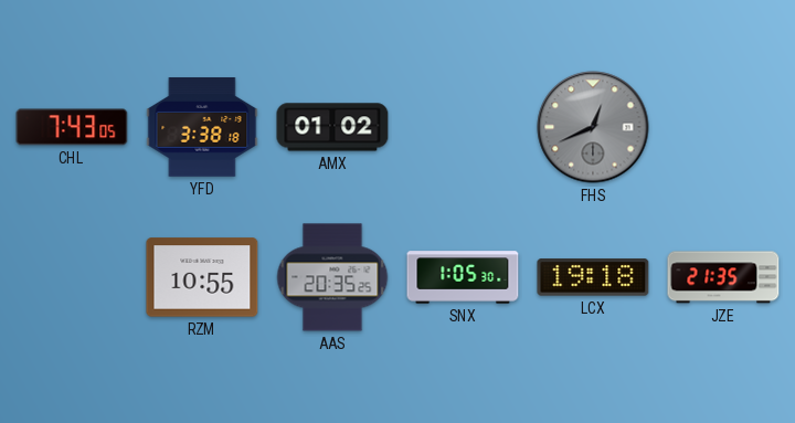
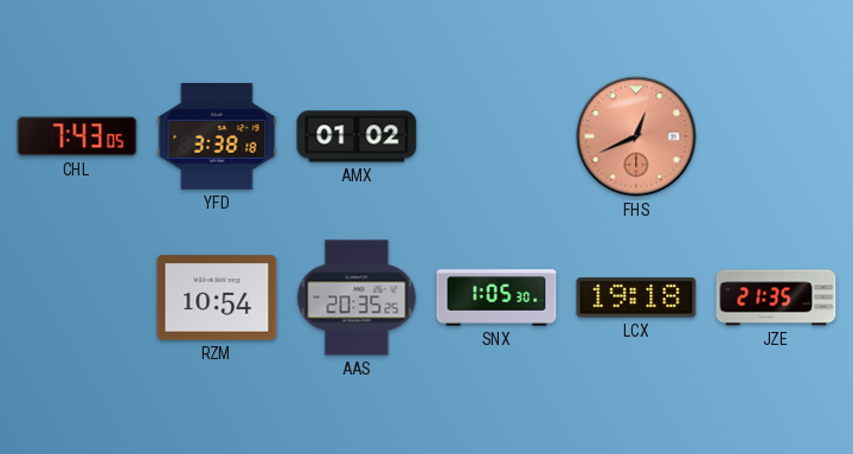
FHS dial: grey -> salmon (636, 136)
RZM: 10:55 -> 10:54 (217, 298)
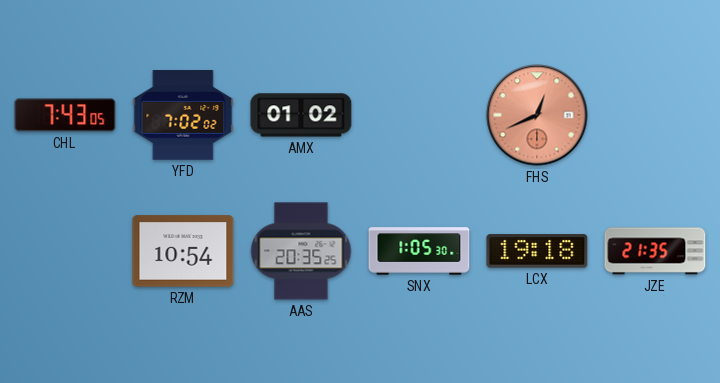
YFD: 3:38 -> 7:02 (183, 115)
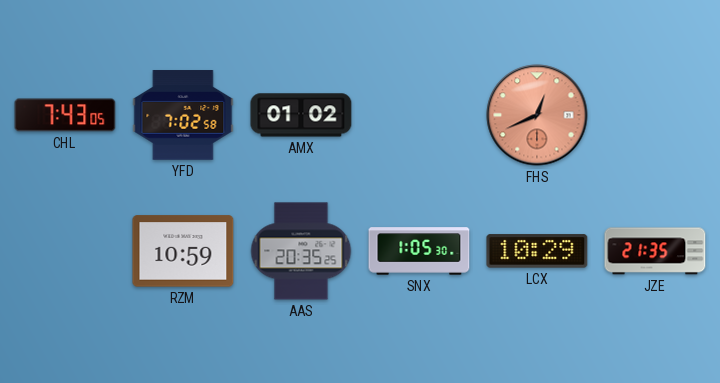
YFD: 7:02:02 -> 7:02:58 (183, 115)
RZM: 10:54 -> 10:59 (183, 251)
LCX: 19:18 -> 10:29 (537, 251)
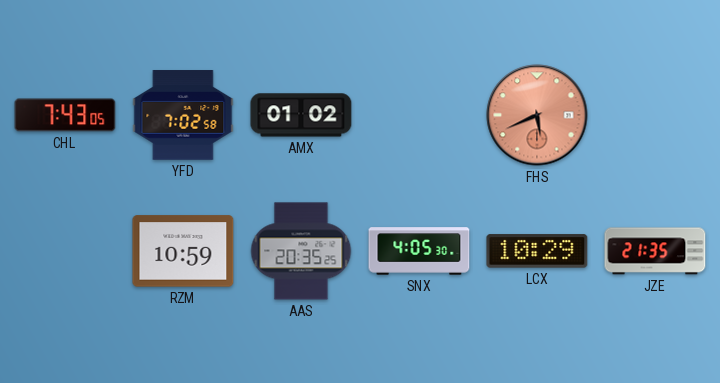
FHS: 12:41 -> 5:41 (537, 115)
SNX: 1:05 -> 4:05 (419, 251)
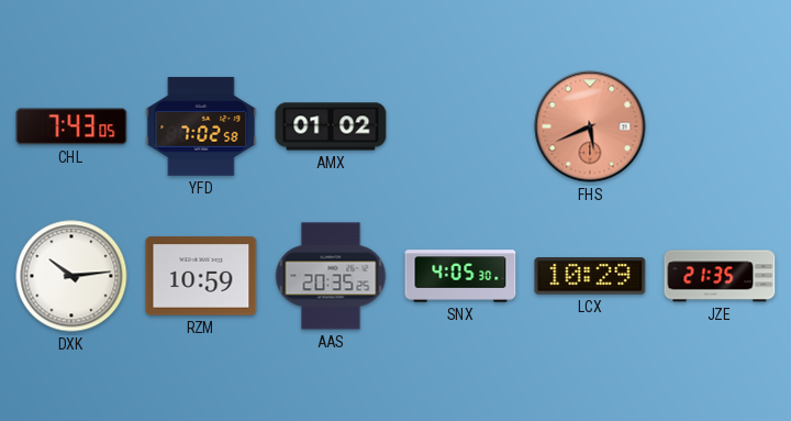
DXK: none -> 10:14 (71, 276)
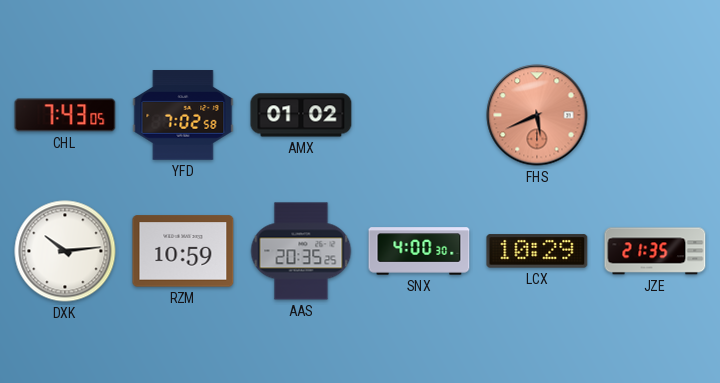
SNX: 4:05 -> 4:00 (419, 251)
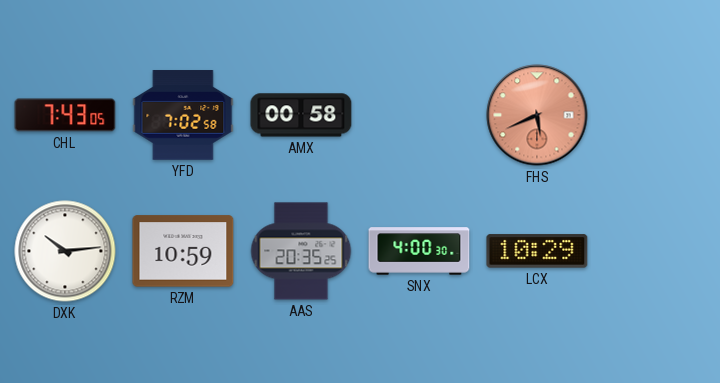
AMX: 01:02 -> 00:58 (301, 115)
JZE: 21:35 -> none (655, 251)
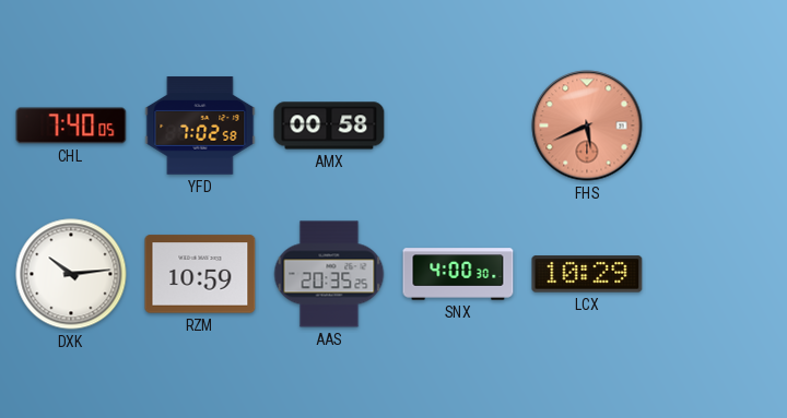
CHL: 7:43 -> 7:40 (71, 126)
